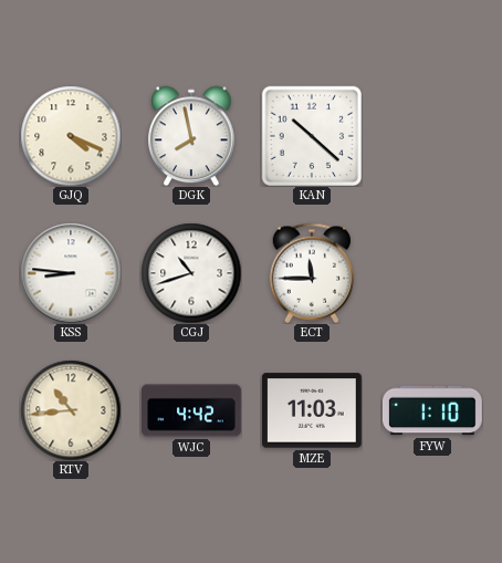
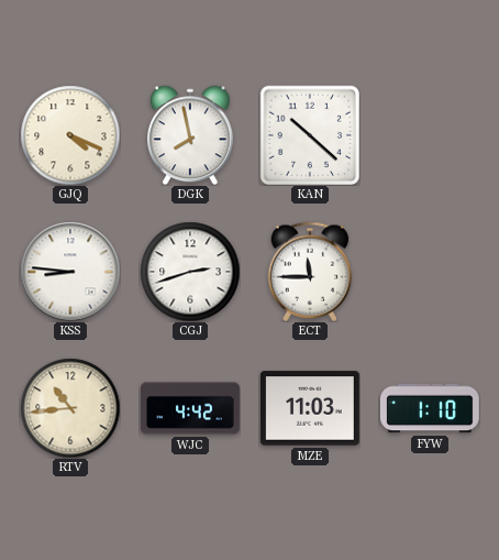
CGJ: 10:42 -> 2:42 (190, 272)
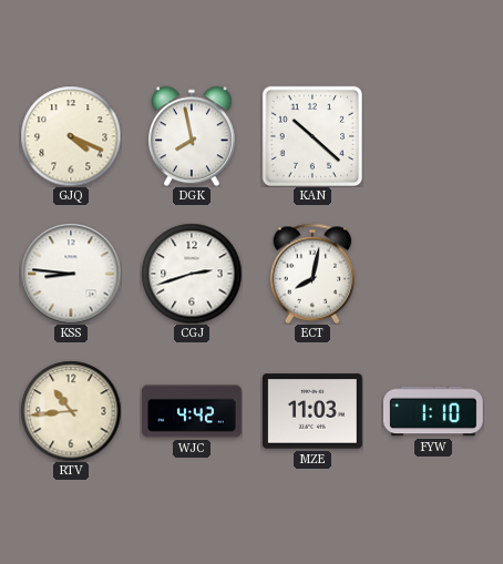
ECT: 11:45 -> 8:02 (312, 274)
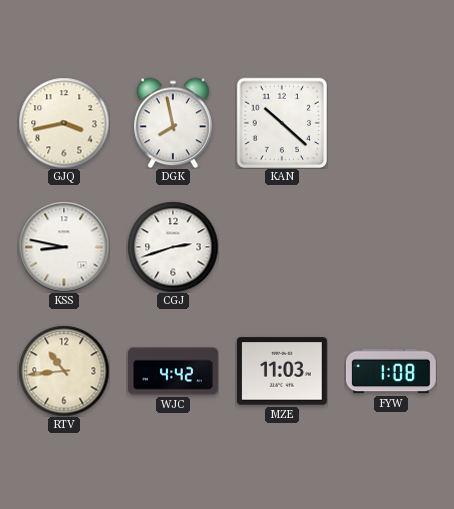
GJQ: 4:19 -> 3:43 (64, 123)
KSS: 8:46 -> 8:47 (64, 247)
ECT: 8:02 -> none (312, 274)
FYW: 1:10 -> 1:08 (391, 371)
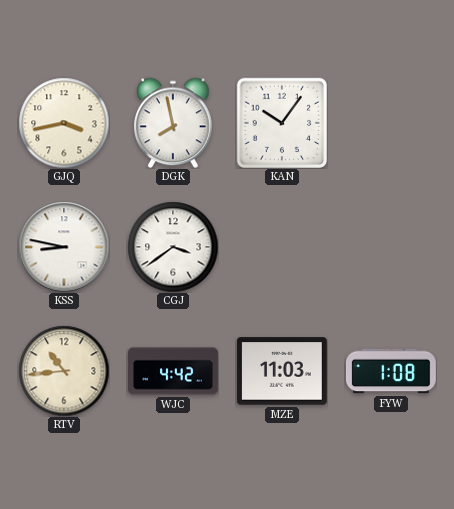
KAN: 10:22 -> 10:06 (282, 123)
CGJ: 2:42 -> 3:39 (173, 247)
